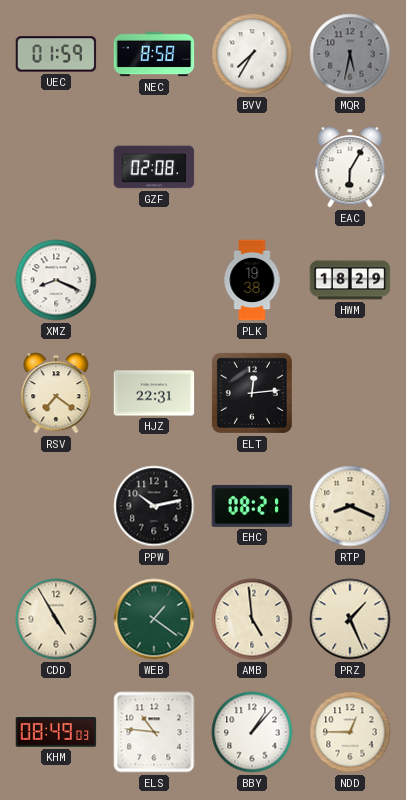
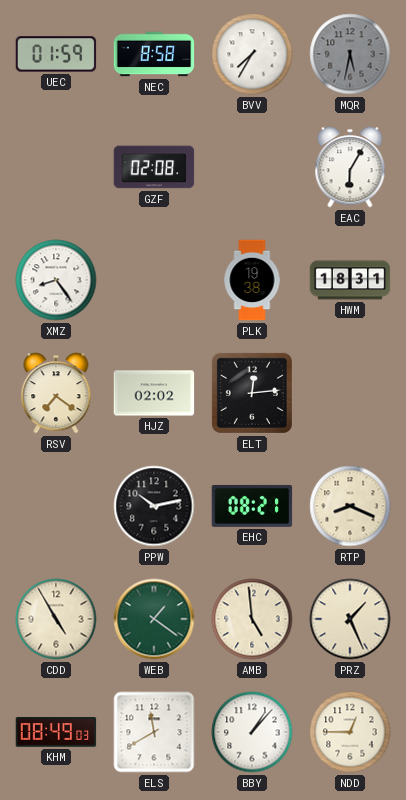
XMZ: 8:19 -> 8:24 (56, 280)
HWM: 18:29 -> 18:31 (350, 280)
HJZ: 22:31 -> 02:02 (154, 393)
ELS: 10:46 -> 11:40 (154, 732)
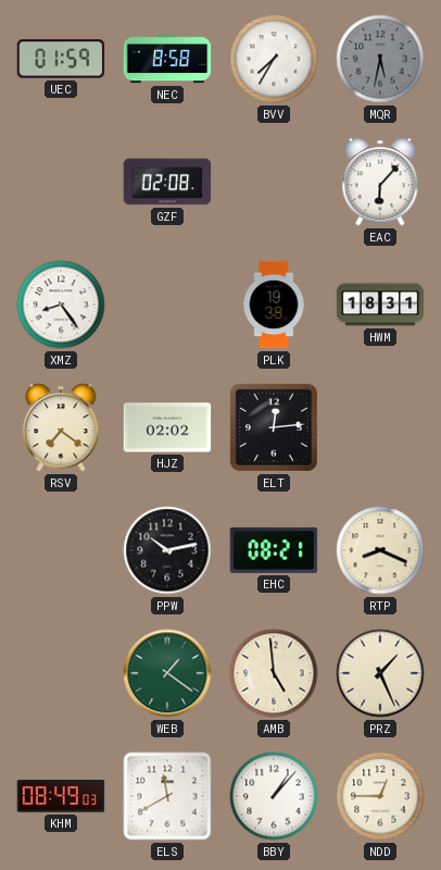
EAC: 6:05 -> 6:07 (380, 182)
CDD: 4:55 -> none (56, 619)
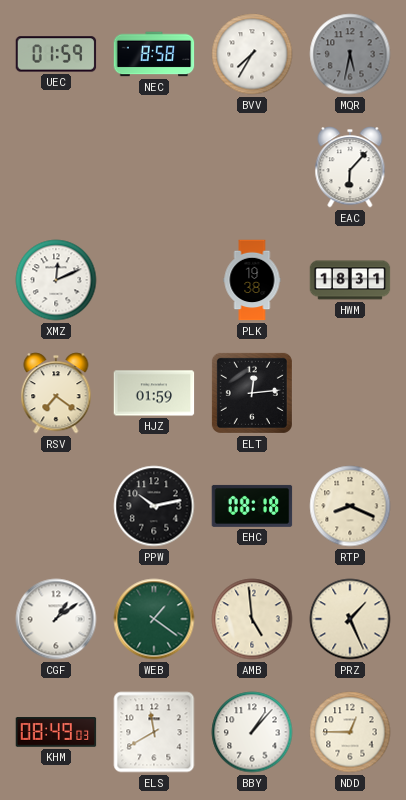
GZF: 02:08 -> none (167, 182)
XMZ: 8:24 -> 12:11 (56, 280)
HJZ: 02:02 -> 01:59 (154, 393)
EHC: 08:21 -> 08:18 (252, 506)
CGF: none -> 1:09 (56, 619)
